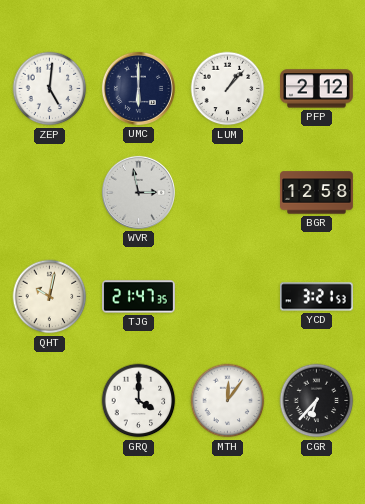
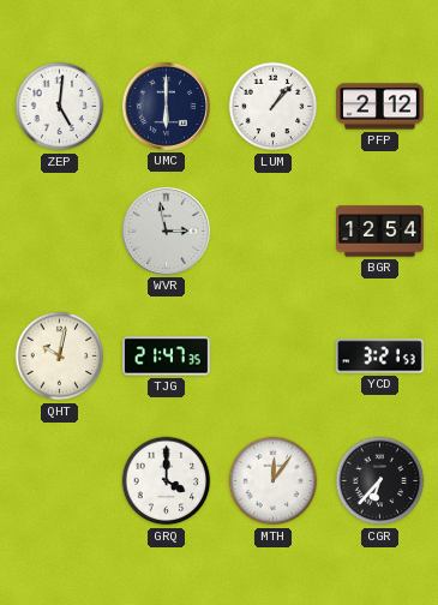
BGR: 12:58 -> 12:54 (380, 232)
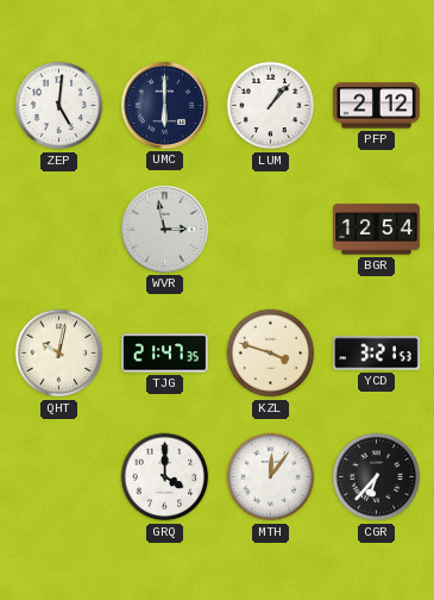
KZL: none -> 3:48 (271, 354)
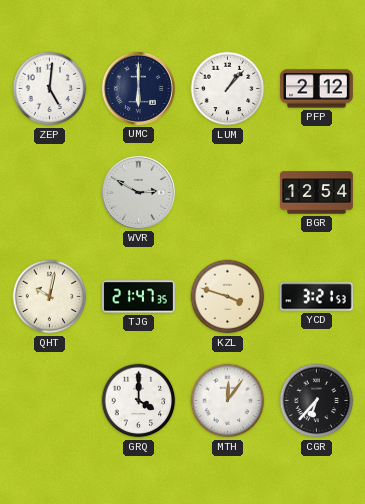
WVR: 2:58 -> 2:50 (138, 192)
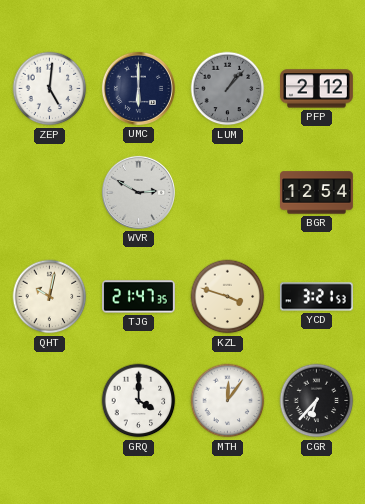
LUM dial: white -> grey (228, 89)
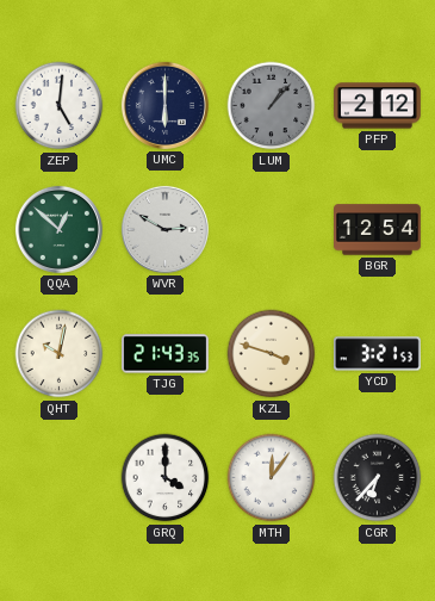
QQA: none -> 12:52 (58, 229)
TJG: 21:47 -> 21:43 (166, 354)
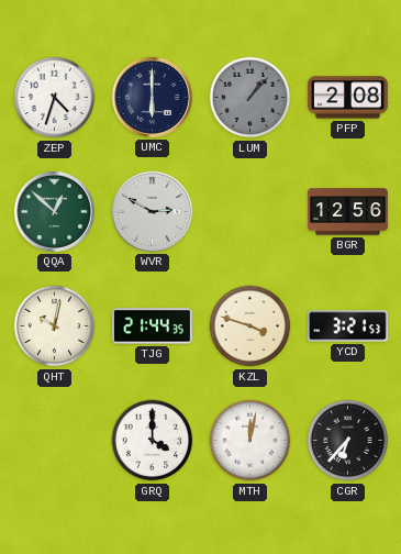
ZEP: 5:01 -> 4:33 (55, 98)
PFP: 2:12 -> 2:08 (348, 98)
BGR: 12:54 -> 12:56 (348, 212)
TJG: 21:43 -> 21:44 (153, 326)
MTH: 12:06 -> 12:02 (250, 441)
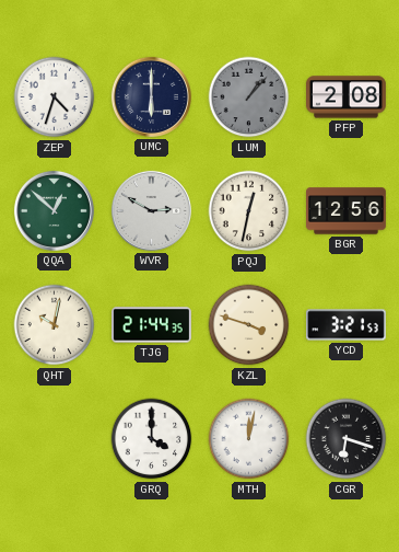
PQJ: none -> 12:32 (249, 211)
CGR: 6:37 -> 6:18 (347, 439)
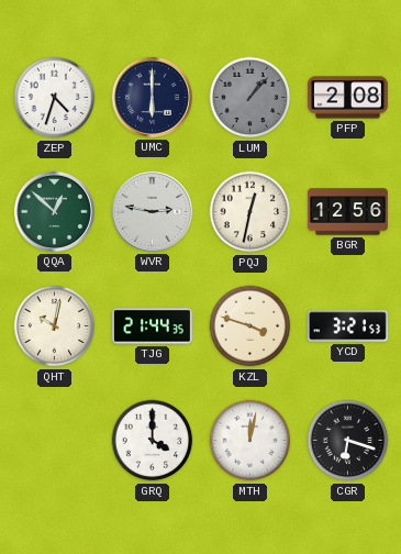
WVR: 2:50 -> 2:47 (152, 211)
